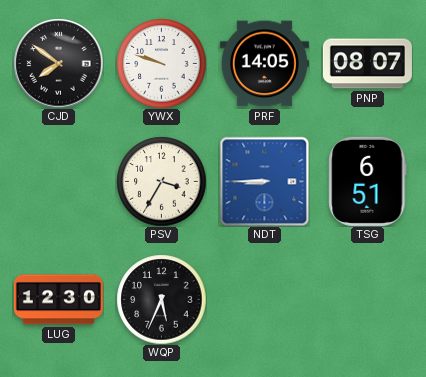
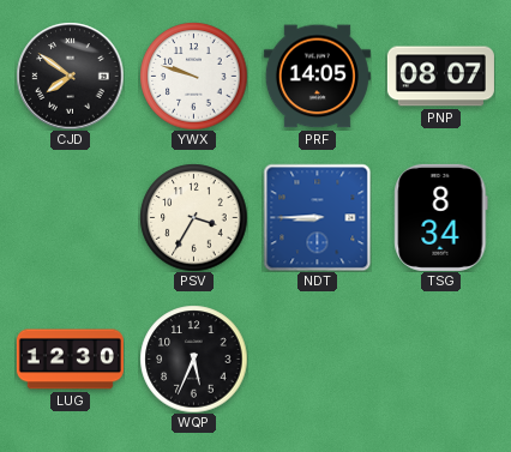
TSG: 6:51 -> 8:34 (441, 217)
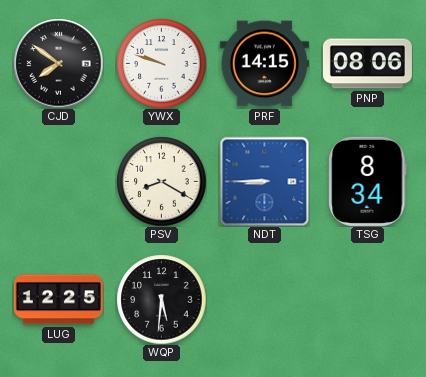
PRF: 14:05 -> 14:15 (264, 64)
PNP: 08:07 -> 08:06 (367, 64)
PSV: 3:35 -> 8:20 (161, 181)
LUG: 12:30 -> 12:25 (58, 300)
WQP: 5:34 -> 5:31 (161, 299)
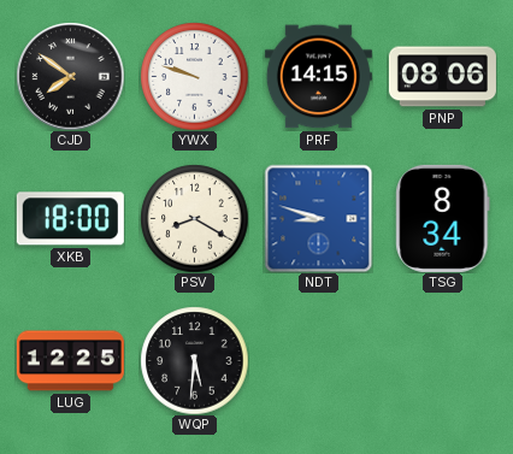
XKB: none -> 18:00 (70, 219)
NDT: 8:45 -> 8:48 (318, 218)
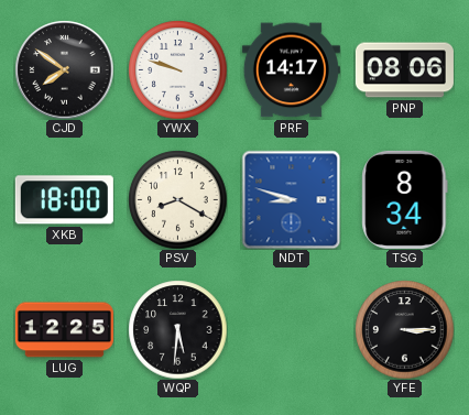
PRF: 14:15 -> 14:17 (291, 70)
YFE: none -> 3:15 (404, 329)
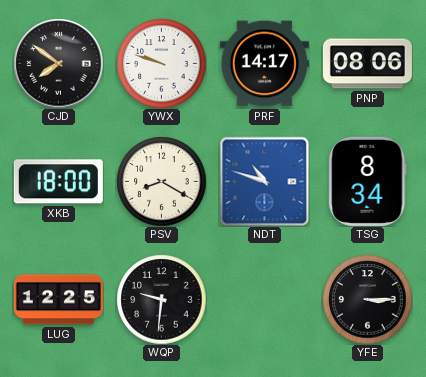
NDT: 8:48 -> 10:48 (264, 181)
WQP: 5:31 -> 9:31 (161, 299)
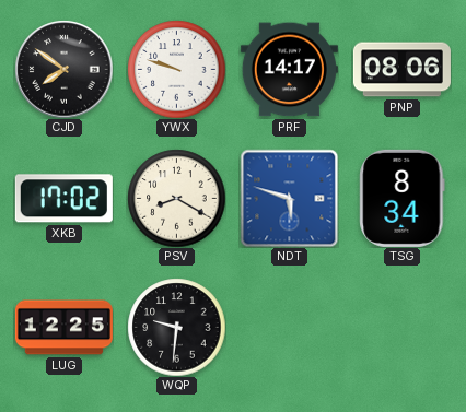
XKB: 18:00 -> 17:02 (63, 199)
NDT: 10:48 -> 5:48 (289, 198)
YFE: 3:15 -> none (367, 299)
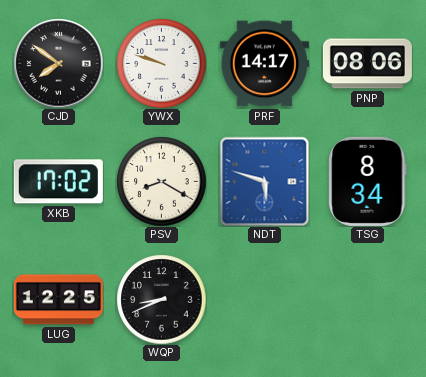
WQP: 9:31 -> 8:41 (161, 299)
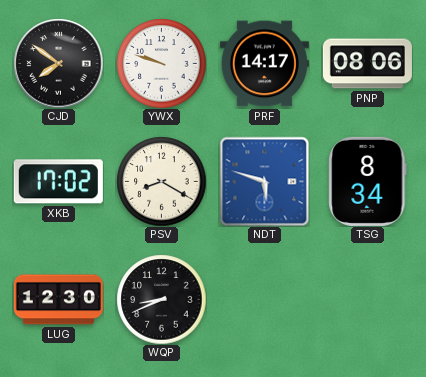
LUG: 12:25 -> 12:30 (58, 300)
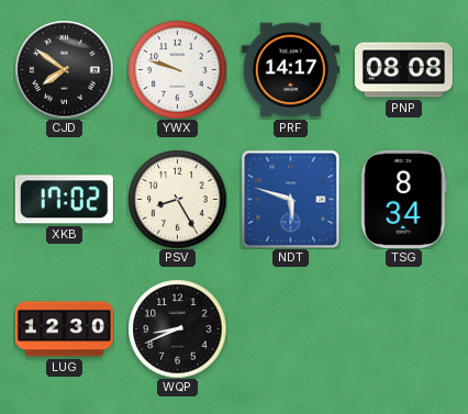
PNP: 08:06 -> 08:08 (403, 70)
PSV: 8:20 -> 8:25 (177, 199)
